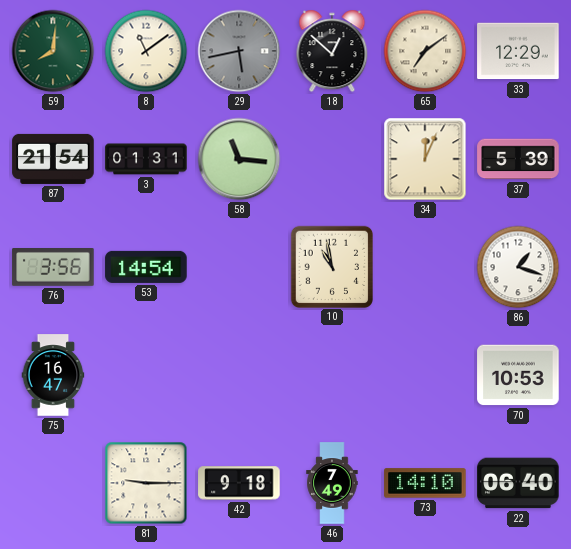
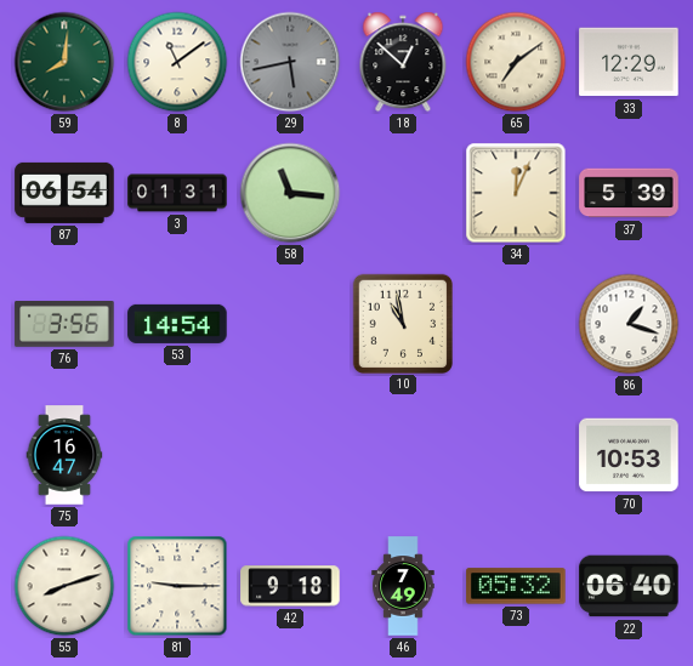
87: 21:54 -> 06:54 (64, 193)
55: none -> 8:12 (64, 586)
73: 14:10 -> 05:32 (516, 586)
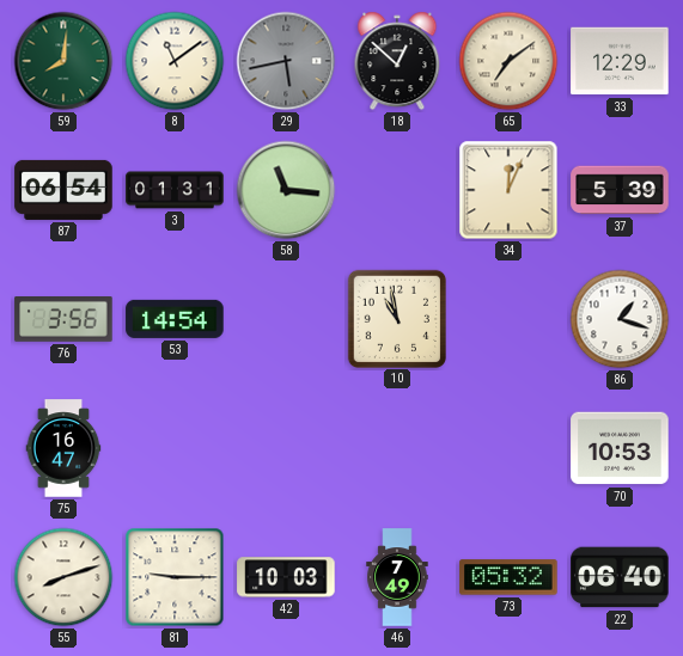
42: 9:18 -> 10:03 (286, 577)
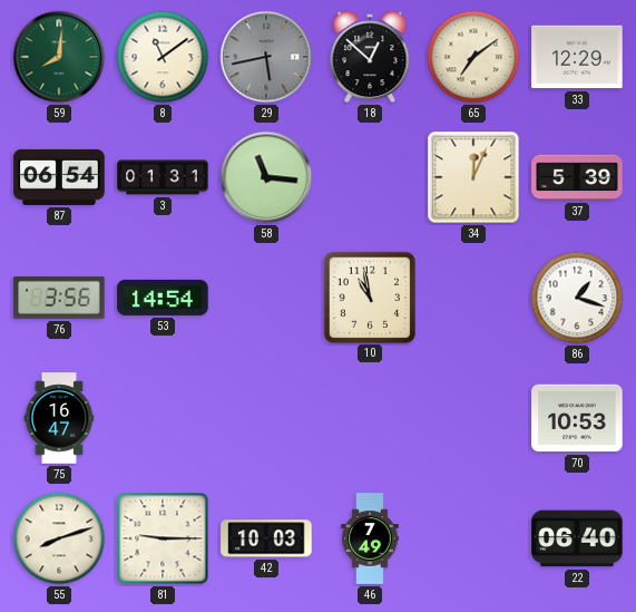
73: 05:32 -> none (508, 577)
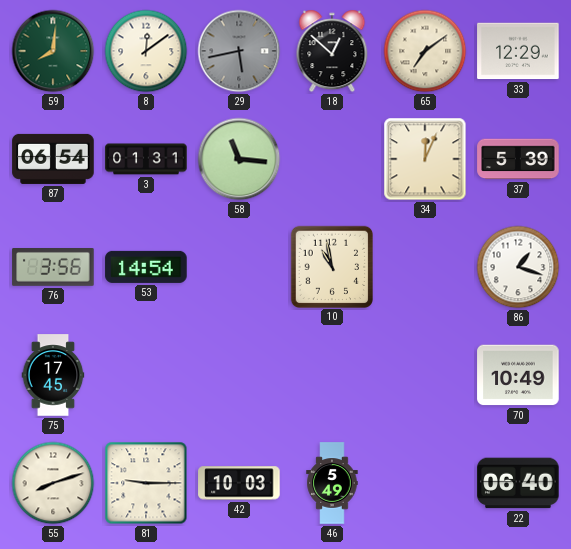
8: 11:09 -> 12:09 (146, 51)
75: 16:47 -> 17:45 (53, 375)
70: 10:53 -> 10:49 (518, 375)
46: 7:49 -> 5:49 (332, 483)
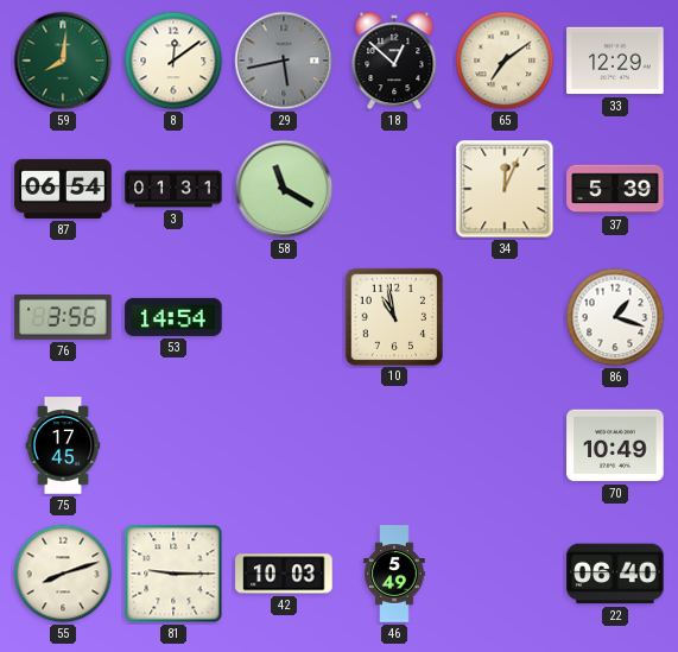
58: 11:16 -> 11:20 (284, 189)
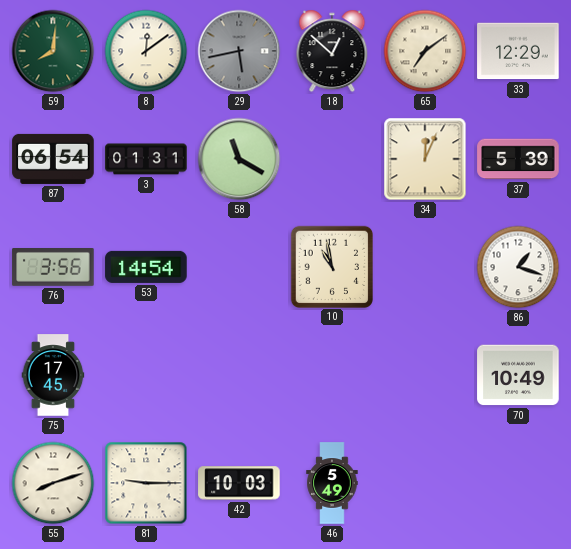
22: 06:40 -> none (615, 574)
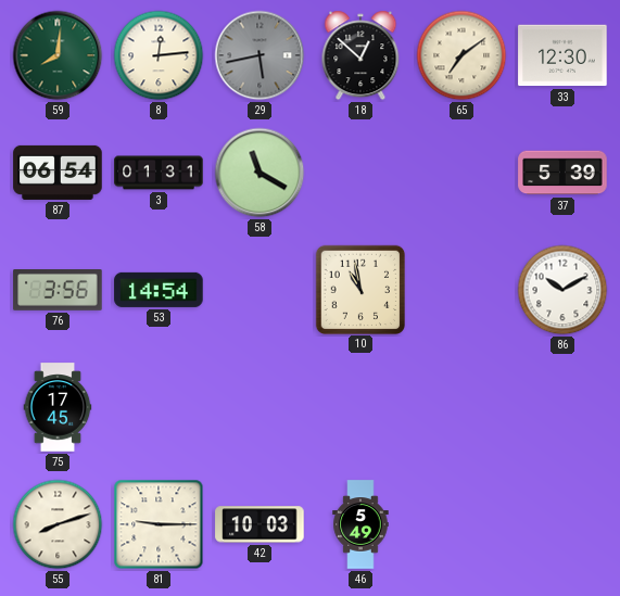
8: 12:09 -> 12:14 (159, 55)
33: 12:29 -> 12:30 (562, 55)
34: 12:04 -> none (425, 159)
86: 1:18 -> 10:10 (562, 290)
70: 10:49 -> none (518, 375)
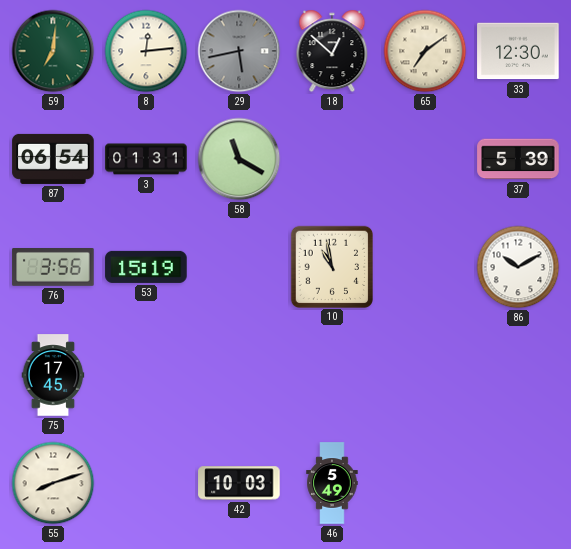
59: 8:01 -> 7:01 (53, 51)
53: 14:54 -> 15:19 (146, 267)
81: 9:15 -> none (159, 524)
